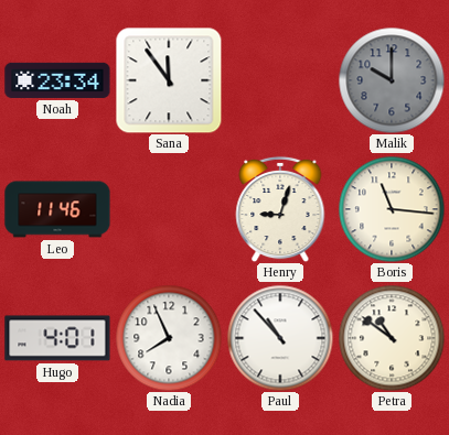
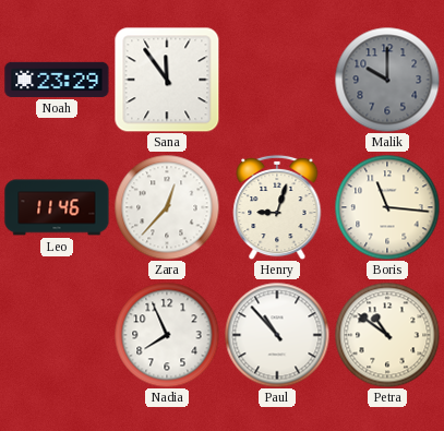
Noah: 23:34 -> 23:29 (57, 80)
Zara: none -> 12:37 (167, 207)
Hugo: 4:01 -> none (57, 338)
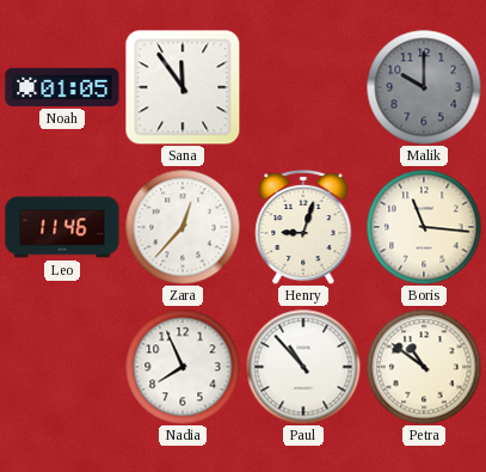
Noah: 23:29 -> 01:05 (62, 87)
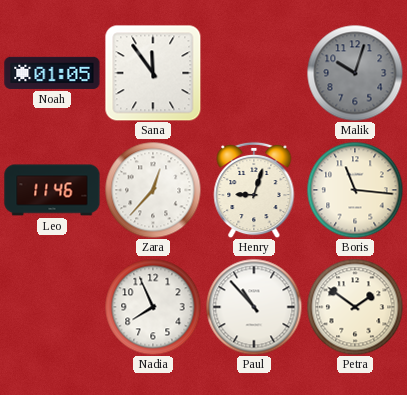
Malik: 10:00 -> 10:03 (355, 73)
Petra: 10:51 -> 1:51 (355, 307)
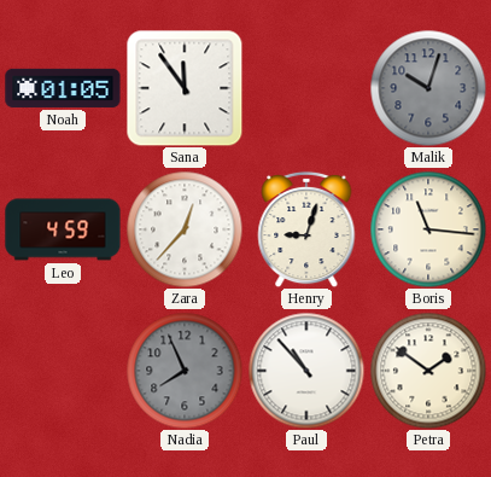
Leo: 11:46 -> 4:59 (63, 229)
Nadia dial: white -> grey (185, 371)
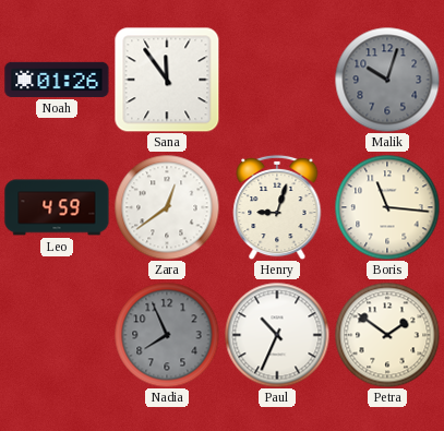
Noah: 01:05 -> 01:26 (57, 80)
Zara: 12:37 -> 12:39 (167, 207)
Paul: 10:53 -> 10:34 (277, 335)
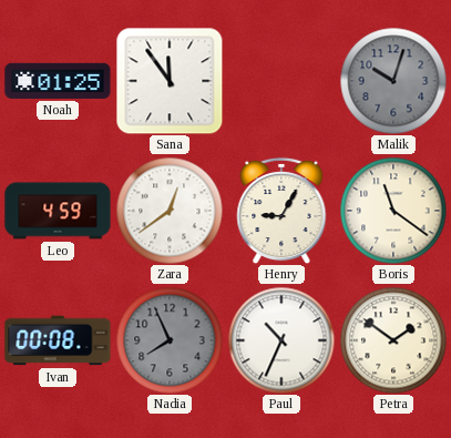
Noah: 01:26 -> 01:25 (58, 81)
Henry: 9:03 -> 9:05 (281, 211)
Boris: 11:16 -> 11:21 (393, 211)
Ivan: none -> 00:08 (58, 340)
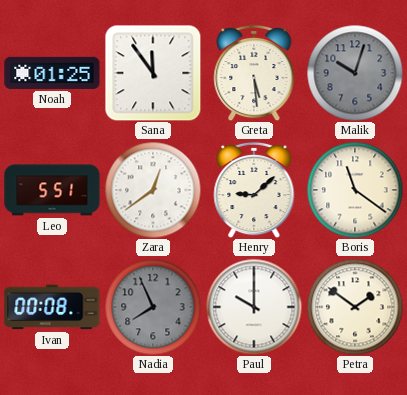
Greta: none -> 5:29 (254, 73)
Leo: 4:59 -> 5:51 (52, 190)
Henry: 9:05 -> 9:08 (254, 190)
Paul: 10:34 -> 10:00 (254, 307)
